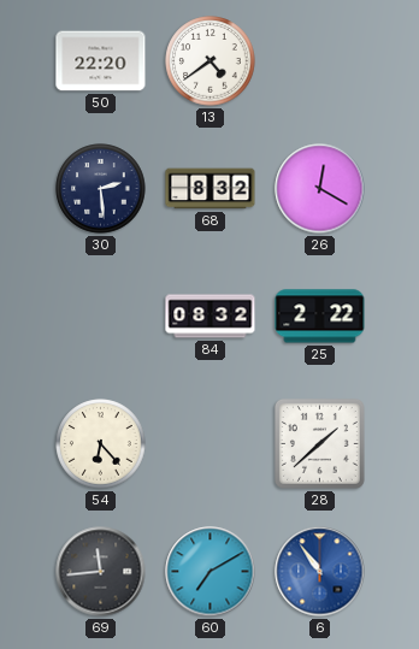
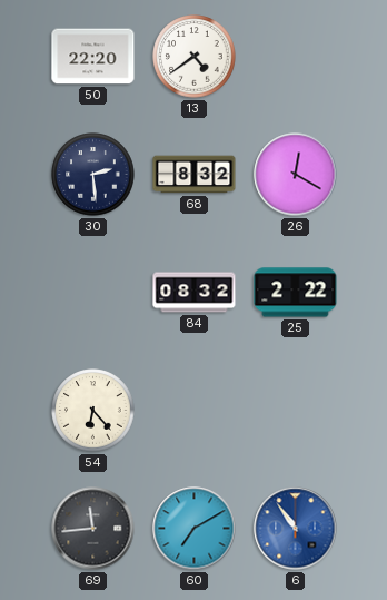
28: 1:38 -> none (319, 443)
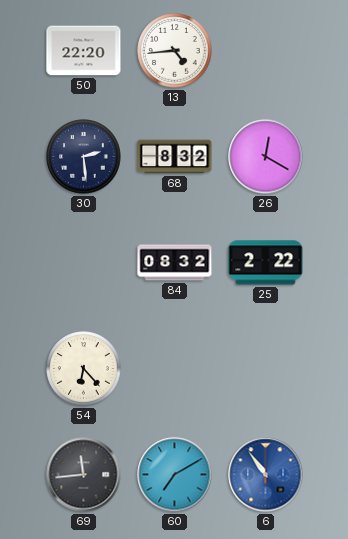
13: 4:39 -> 4:44 (175, 51)
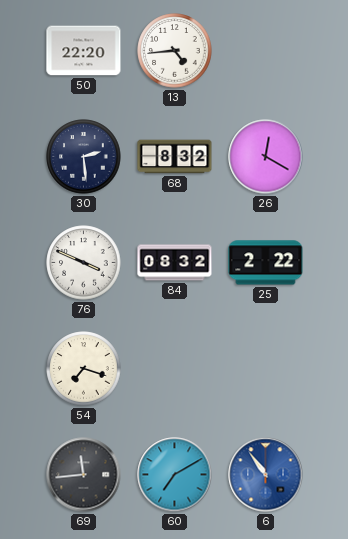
76: none -> 3:49 (84, 263)
54: 6:23 -> 7:18 (84, 369)
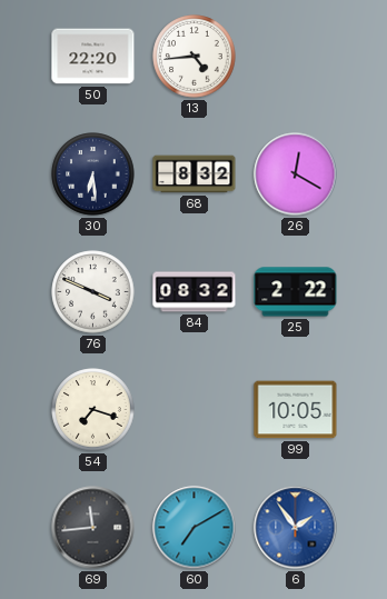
30: 2:29 -> 6:29 (93, 174)
99: none -> 10:05 (296, 410)
6: 10:54 -> 1:54 (296, 528)
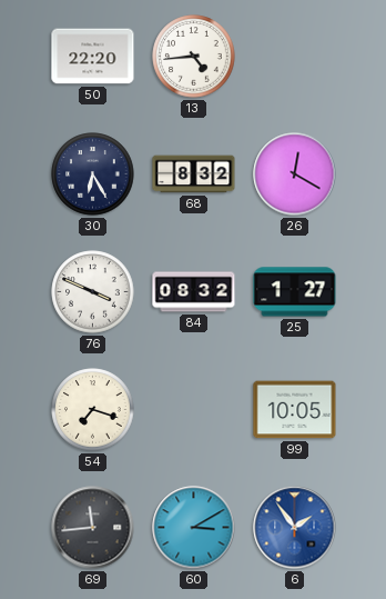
30: 6:29 -> 6:25 (93, 174)
25: 2:22 -> 1:27 (295, 292)
60: 7:10 -> 3:10 (194, 528)
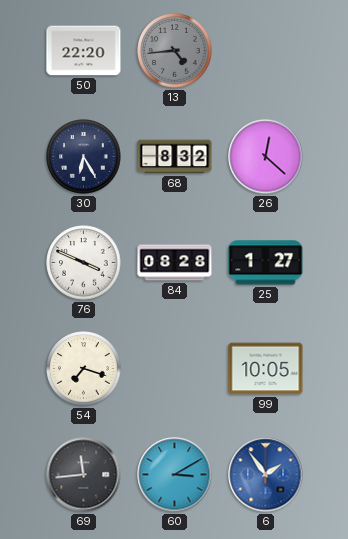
13 dial: white -> grey (175, 51)
26: 12:20 -> 12:22 (266, 157)
84: 08:32 -> 08:28 (175, 263)
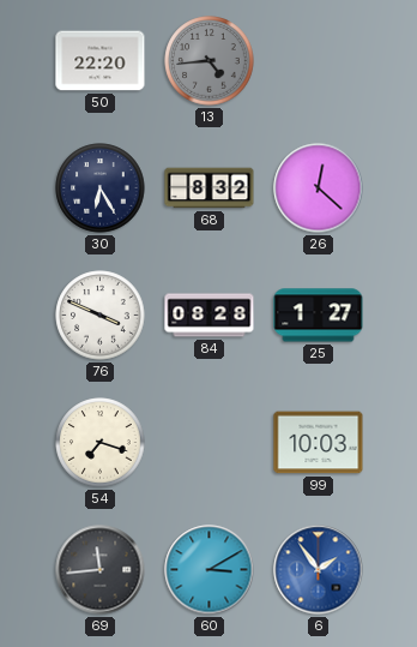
99: 10:05 -> 10:03 (319, 443)
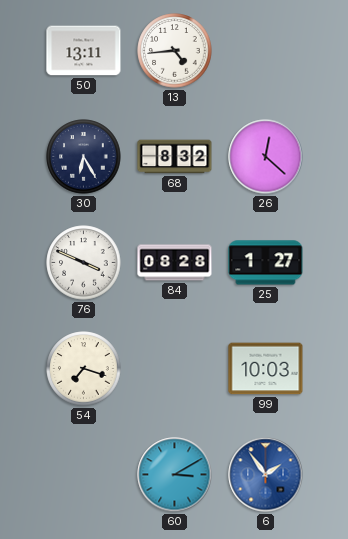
50: 22:20 -> 13:11 (84, 51)
13 dial: grey -> white (175, 51)
69: 11:44 -> none (101, 570)
